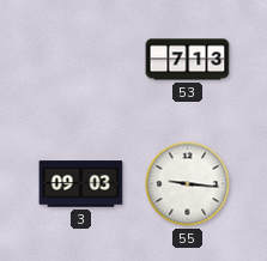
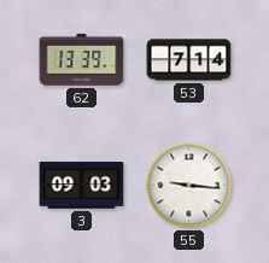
62: none -> 13:39 (82, 60)
53: 7:13 -> 7:14 (189, 60)
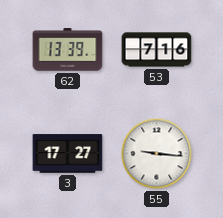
53: 7:14 -> 7:16 (157, 50)
3: 09:03 -> 17:27 (68, 154)
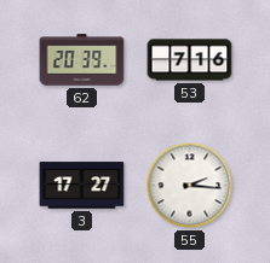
62: 13:39 -> 20:39 (82, 60)
55: 9:16 -> 2:16 (190, 186)
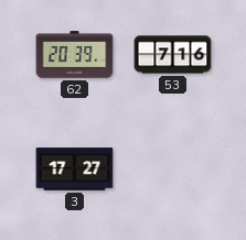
55: 2:16 -> none (190, 186)
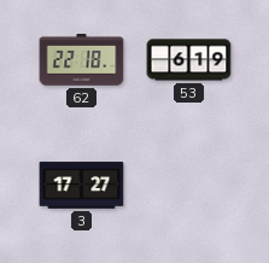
62: 20:39 -> 22:18 (82, 60)
53: 7:16 -> 6:19 (189, 60)
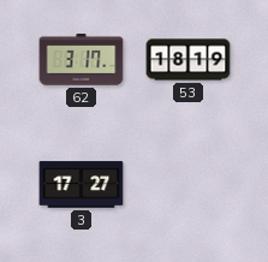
62: 22:18 -> 3:17 (82, 60)
53: 6:19 -> 18:19 (189, 60)
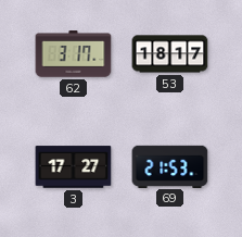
53: 18:19 -> 18:17 (170, 54)
69: none -> 21:53 (170, 166)
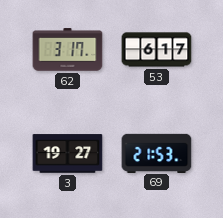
53: 18:17 -> 6:17 (157, 50)
3: 17:27 -> 19:27 (68, 154)
